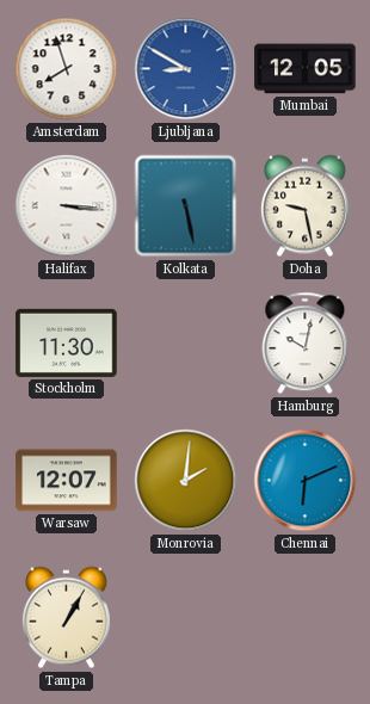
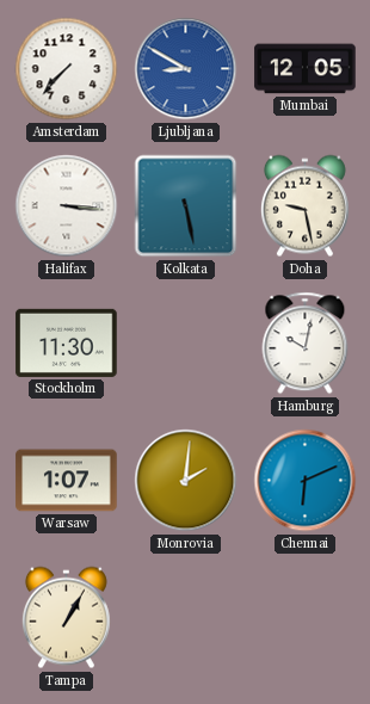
Amsterdam: 7:57 -> 7:37 (67, 69)
Warsaw: 12:07 -> 1:07 (67, 481)
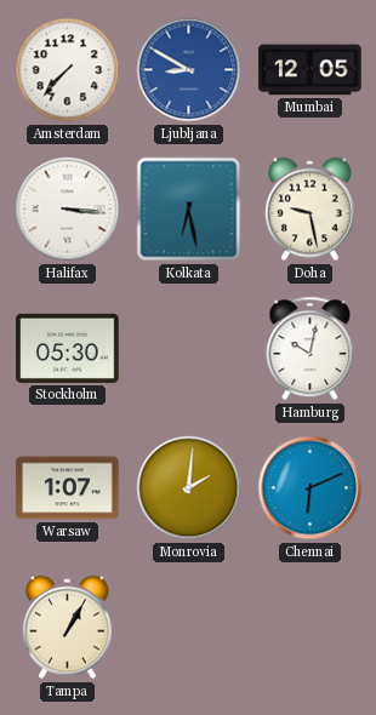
Kolkata: 5:28 -> 6:28 (189, 210)
Stockholm: 11:30 -> 05:30 (68, 348)
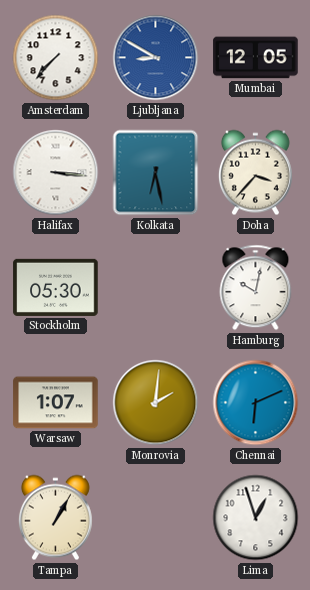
Doha: 9:28 -> 3:37 (255, 173)
Lima: none -> 12:57 (256, 518)
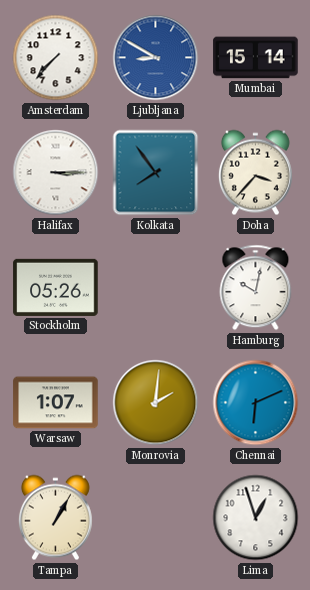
Mumbai: 12:05 -> 15:14 (256, 58)
Halifax: 3:16 -> 3:15 (56, 173)
Kolkata: 6:28 -> 7:54 (156, 173)
Stockholm: 05:30 -> 05:26 (56, 287)
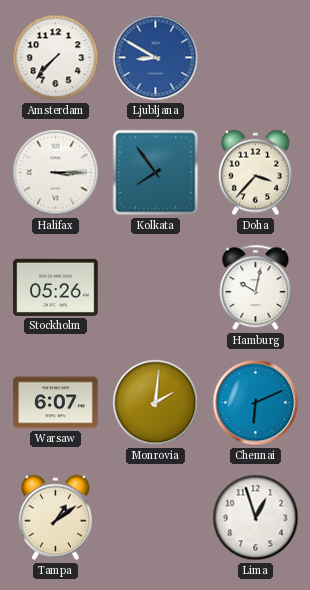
Mumbai: 15:14 -> none (256, 58)
Warsaw: 1:07 -> 6:07 (56, 403)
Tampa: 1:05 -> 1:09 (55, 518)
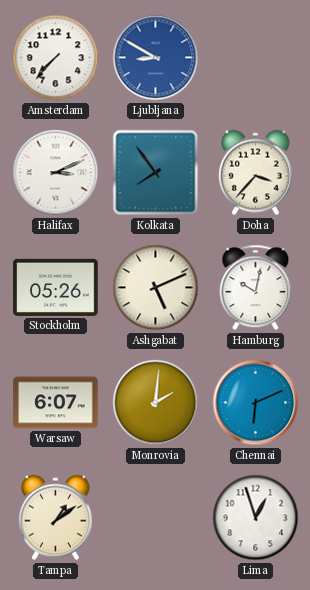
Halifax: 3:15 -> 3:11 (56, 173)
Ashgabat: none -> 5:11 (156, 288)
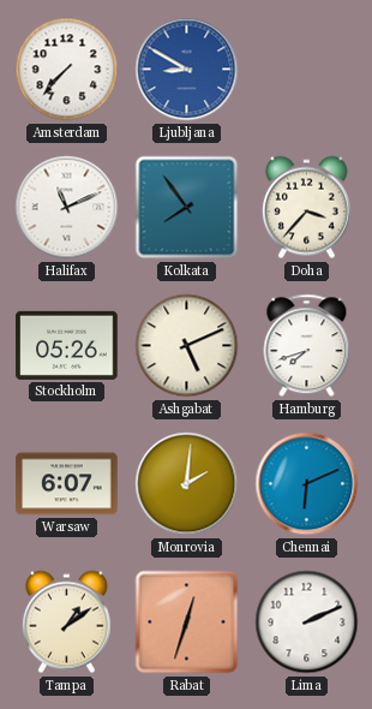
Halifax: 3:11 -> 11:11 (67, 208)
Hamburg: 10:02 -> 7:42 (307, 346)
Rabat: none -> 12:33 (187, 622)
Lima: 12:57 -> 2:11 (307, 622)
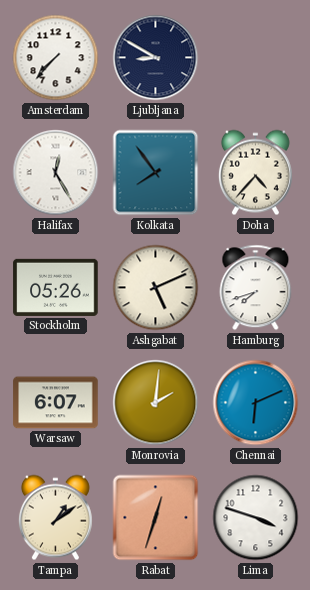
Ljubljana dial: blue -> navy (156, 58)
Halifax: 11:11 -> 12:25 (56, 173)
Doha: 3:37 -> 4:37 (255, 173)
Lima: 2:11 -> 3:48 (256, 518)
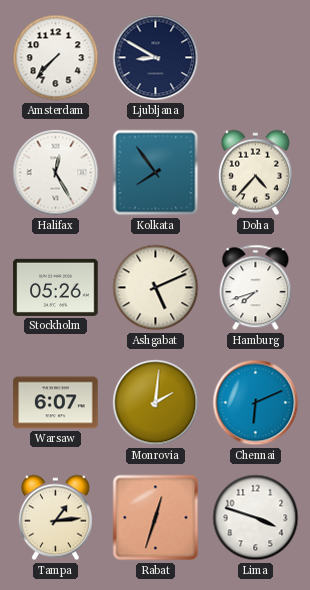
Tampa: 1:09 -> 1:14 (55, 518)
